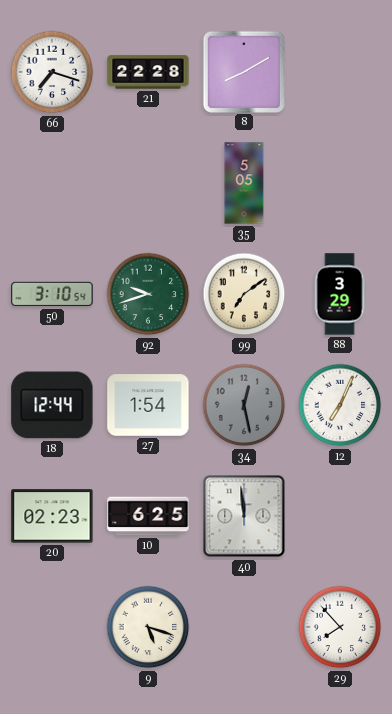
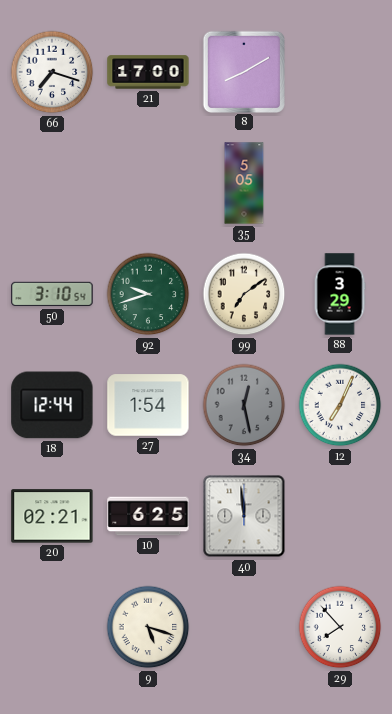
21: 22:28 -> 17:00 (148, 72)
20: 02:23 -> 02:21 (52, 516)
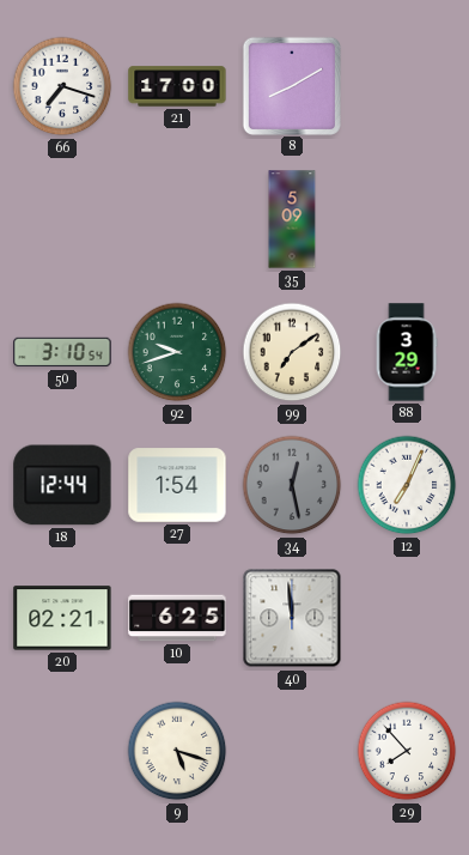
35: 5:05 -> 5:09 (292, 219)
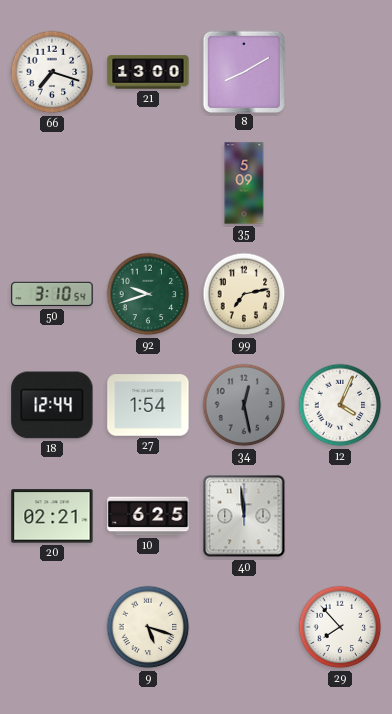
21: 17:00 -> 13:00 (148, 72)
99: 7:09 -> 7:13 (244, 294)
88: 3:29 -> none (407, 352)
12: 7:04 -> 4:04 (340, 405)
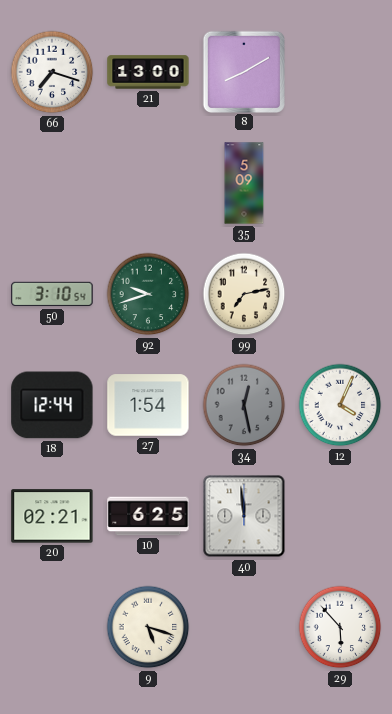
29: 7:53 -> 5:53 (340, 627)
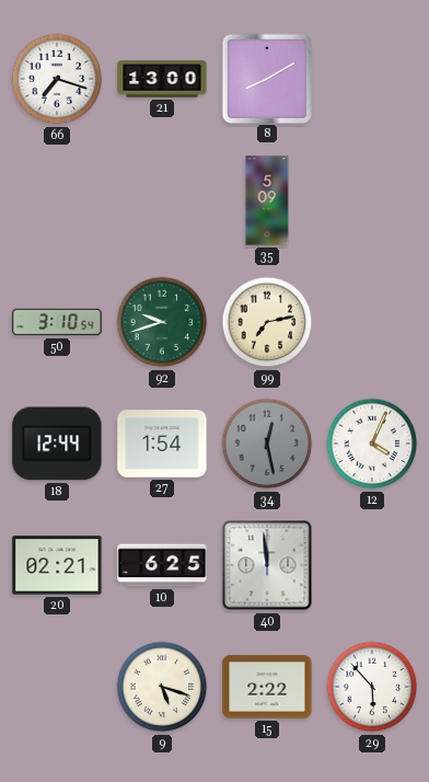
15: none -> 2:22 (267, 687)
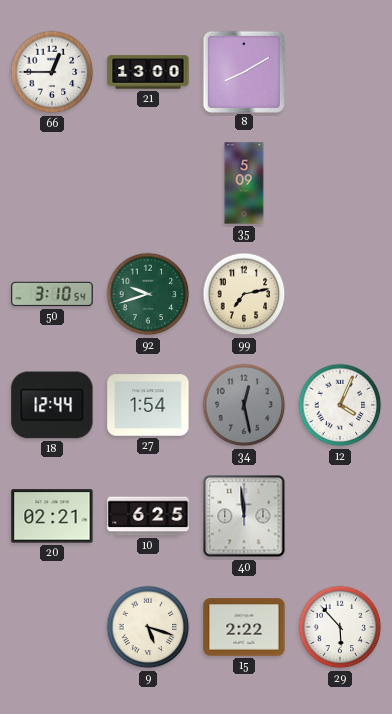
66: 7:18 -> 12:45 (52, 72)
